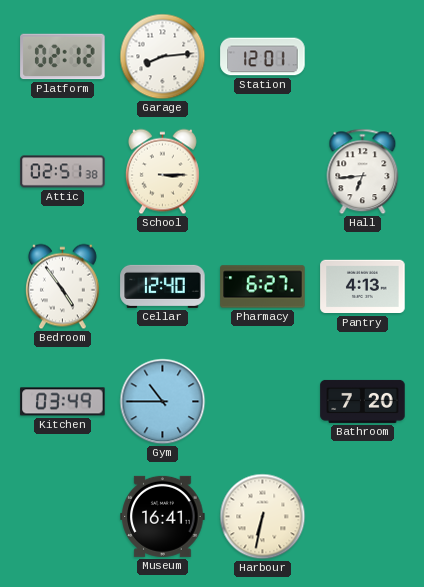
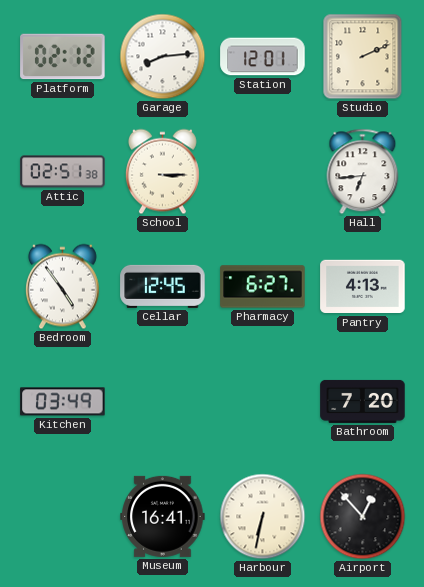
Studio: none -> 2:11 (363, 57)
Cellar: 12:40 -> 12:45 (163, 286)
Gym: 10:45 -> none (163, 402)
Airport: none -> 12:53 (363, 517)
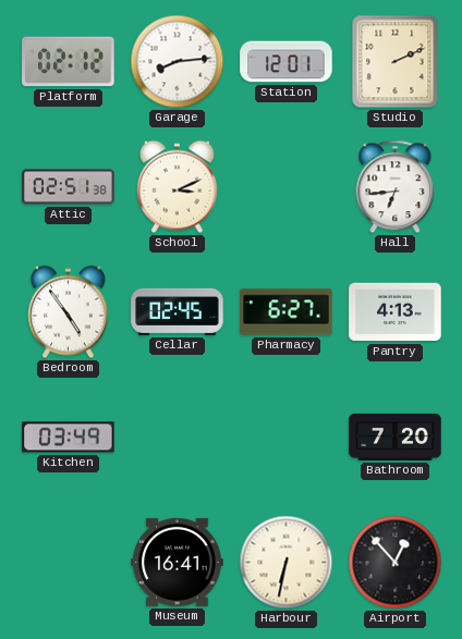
School: 3:15 -> 3:11 (177, 187)
Cellar: 12:45 -> 02:45 (178, 311)
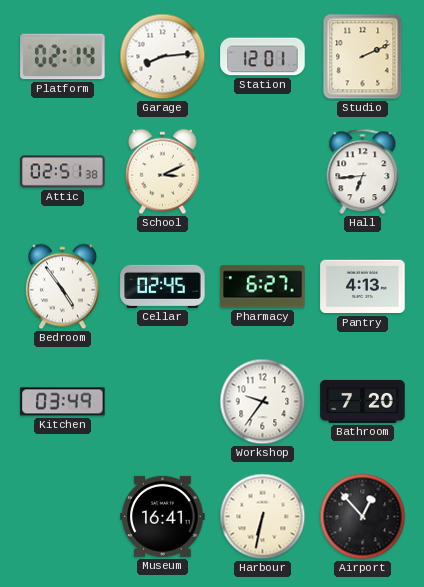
Platform: 02:12 -> 02:14 (63, 57)
Workshop: none -> 9:36 (263, 402)
